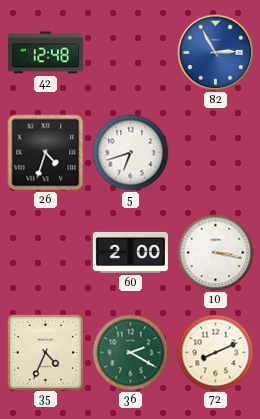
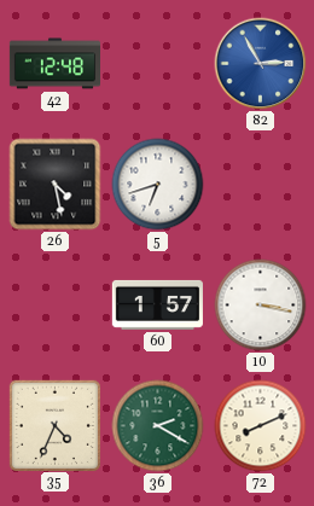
26: 4:33 -> 4:28 (56, 185)
60: 2:00 -> 1:57 (157, 304)
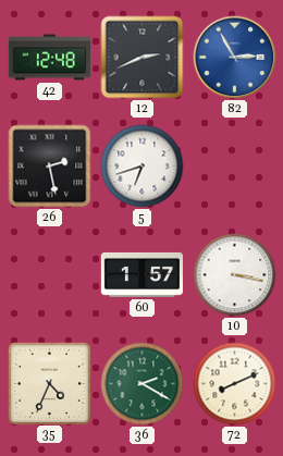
12: none -> 2:41 (143, 58)
26: 4:28 -> 2:28 (50, 167)
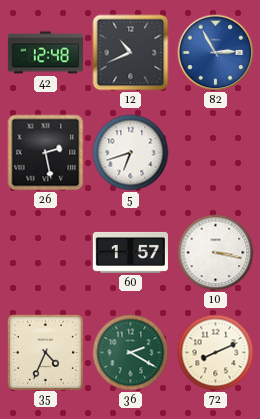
12: 2:41 -> 10:41 (131, 53)
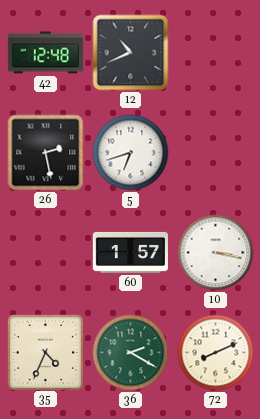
82: 2:55 -> none (216, 53)
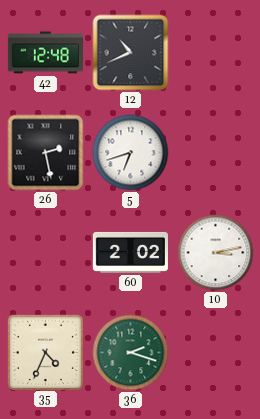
60: 1:57 -> 2:02 (130, 252)
10: 3:17 -> 3:13 (216, 253)
36: 2:20 -> 2:18 (131, 353)
72: 8:11 -> none (216, 353)
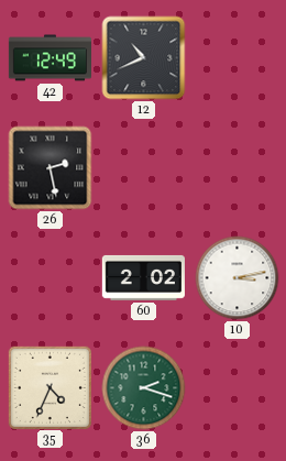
42: 12:48 -> 12:49 (50, 58)
5: 6:42 -> none (131, 153)
